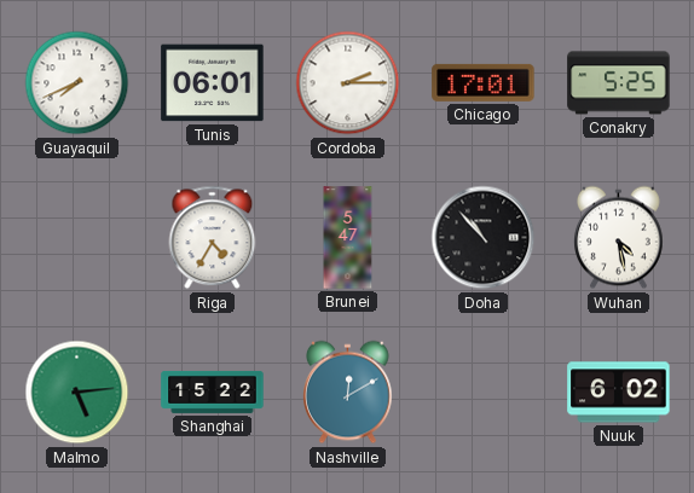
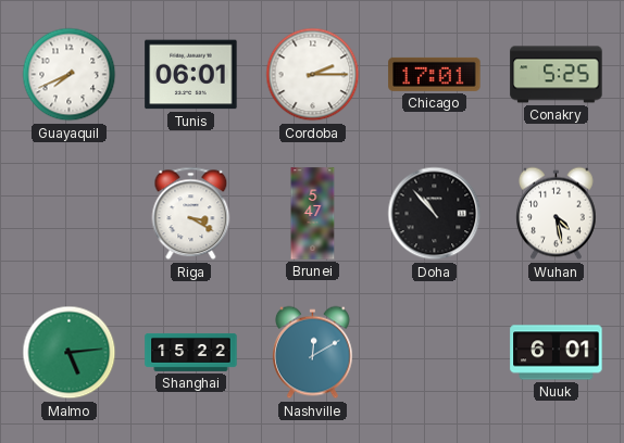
Riga: 4:35 -> 3:20 (191, 214)
Nuuk: 6:02 -> 6:01 (557, 353)
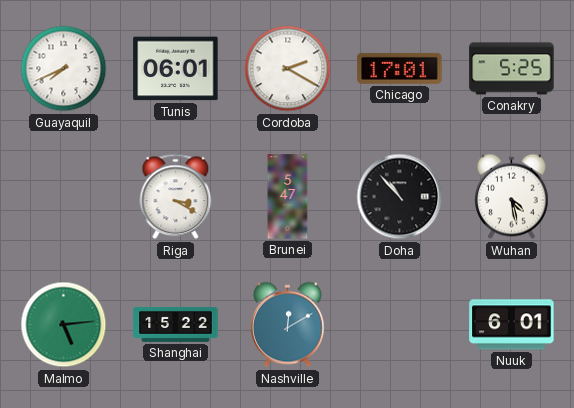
Cordoba: 2:15 -> 2:20 (288, 69)
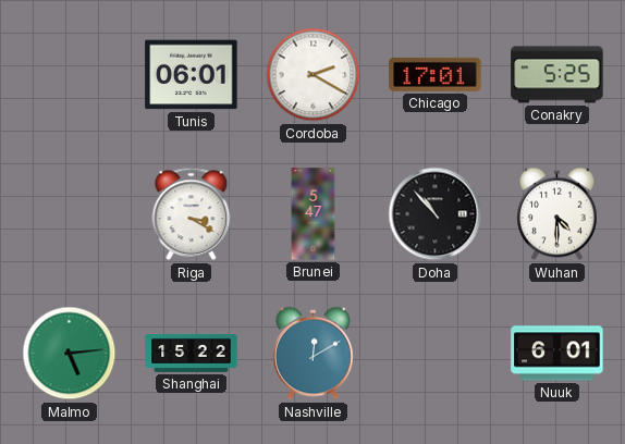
Guayaquil: 7:41 -> none (64, 69)
Wuhan: 4:28 -> 4:30 (557, 214)
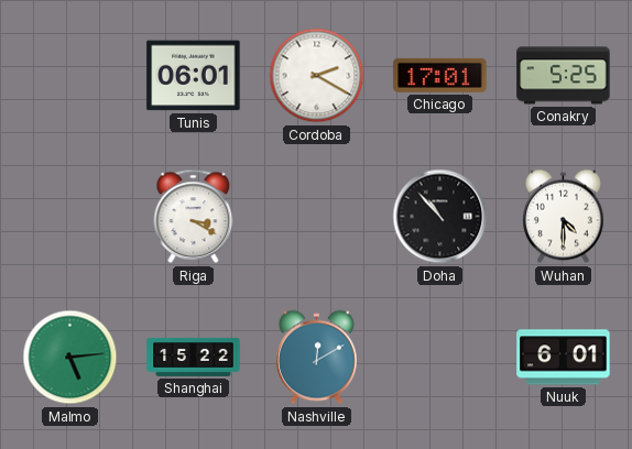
Brunei: 5:47 -> none (314, 214)
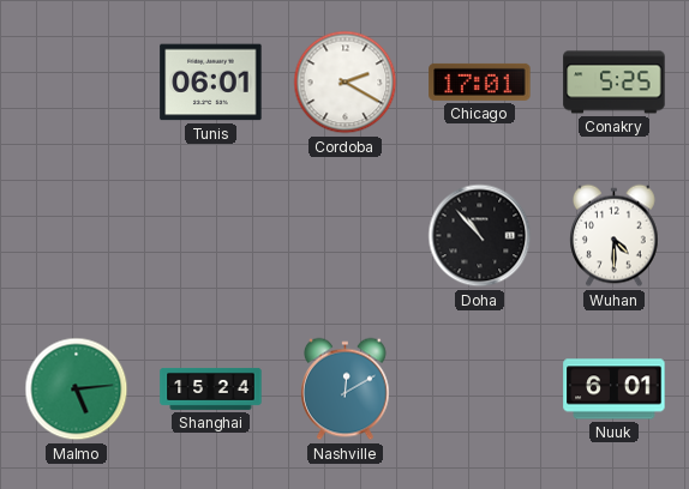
Riga: 3:20 -> none (194, 217)
Shanghai: 15:22 -> 15:24 (211, 388)
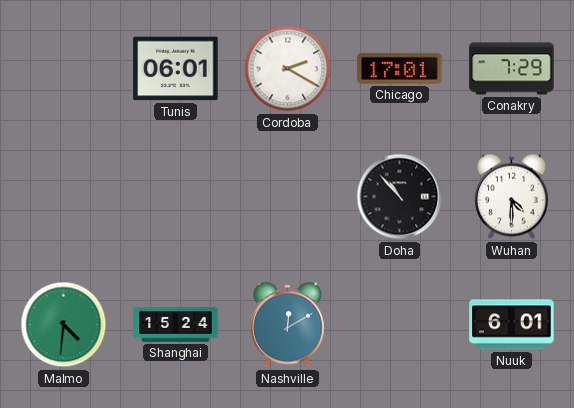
Conakry: 5:25 -> 7:29 (512, 69)
Malmo: 5:14 -> 4:31 (64, 325)
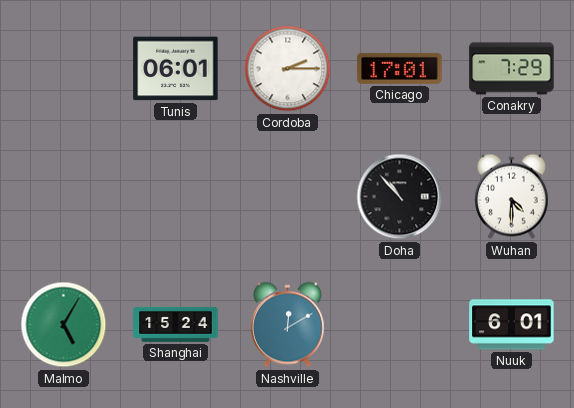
Cordoba: 2:20 -> 2:15 (288, 69)
Malmo: 4:31 -> 5:05 (64, 325)
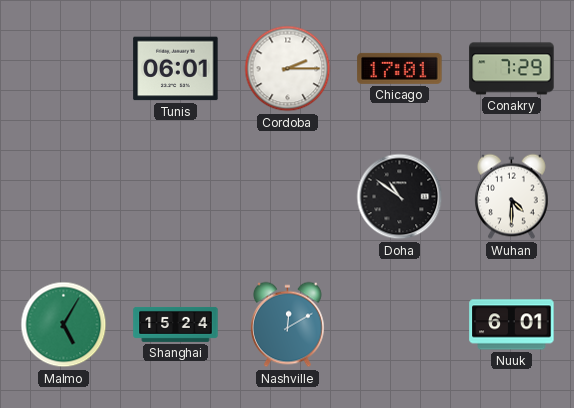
Doha: 10:53 -> 10:51 (400, 197)
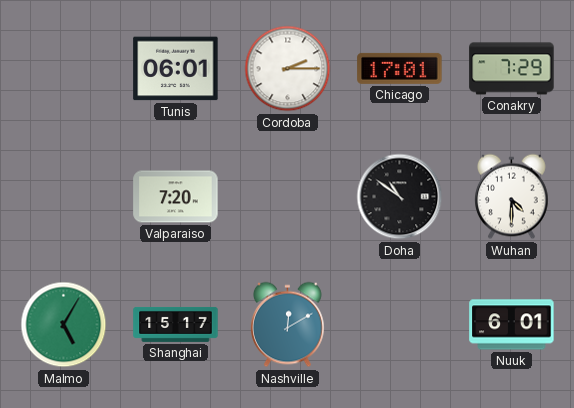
Valparaiso: none -> 7:20 (176, 197)
Shanghai: 15:24 -> 15:17 (176, 324)
